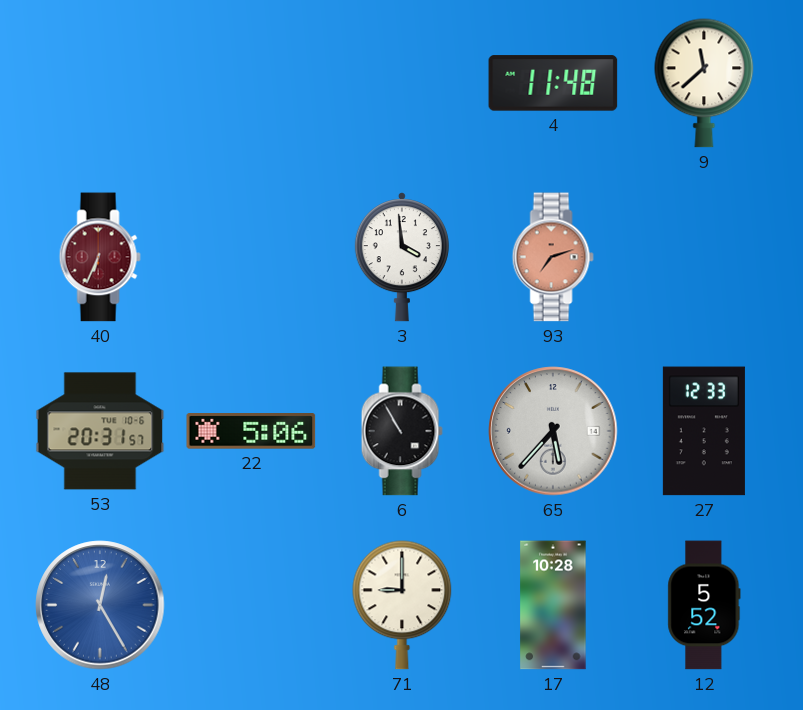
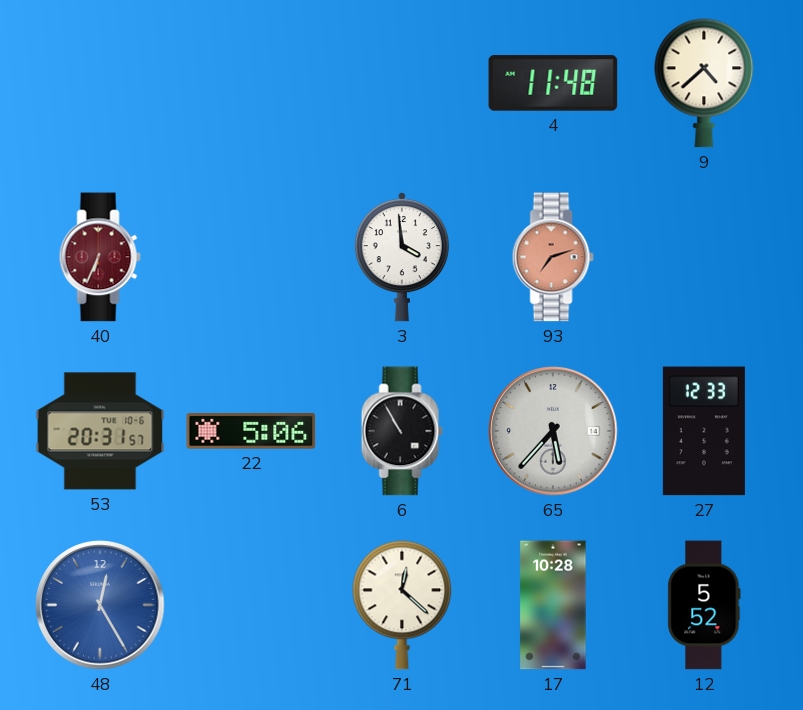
9: 11:38 -> 4:38 (704, 83)
71: 9:00 -> 12:22 (402, 605)
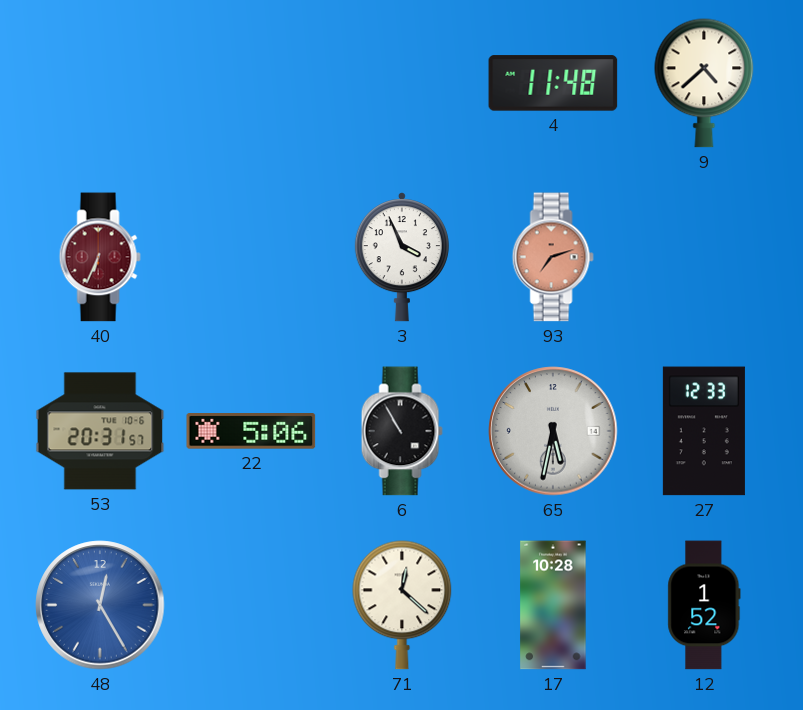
3: 3:59 -> 3:56 (402, 257)
65: 5:37 -> 5:32 (553, 431)
12: 5:52 -> 1:52 (704, 605)
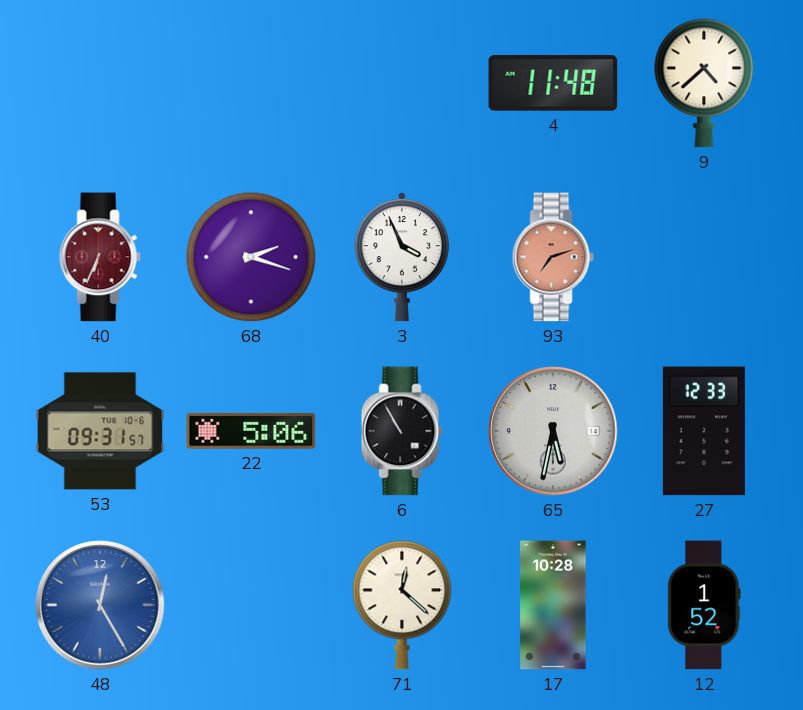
68: none -> 2:18 (251, 257)
53: 20:31 -> 09:31 (100, 431)
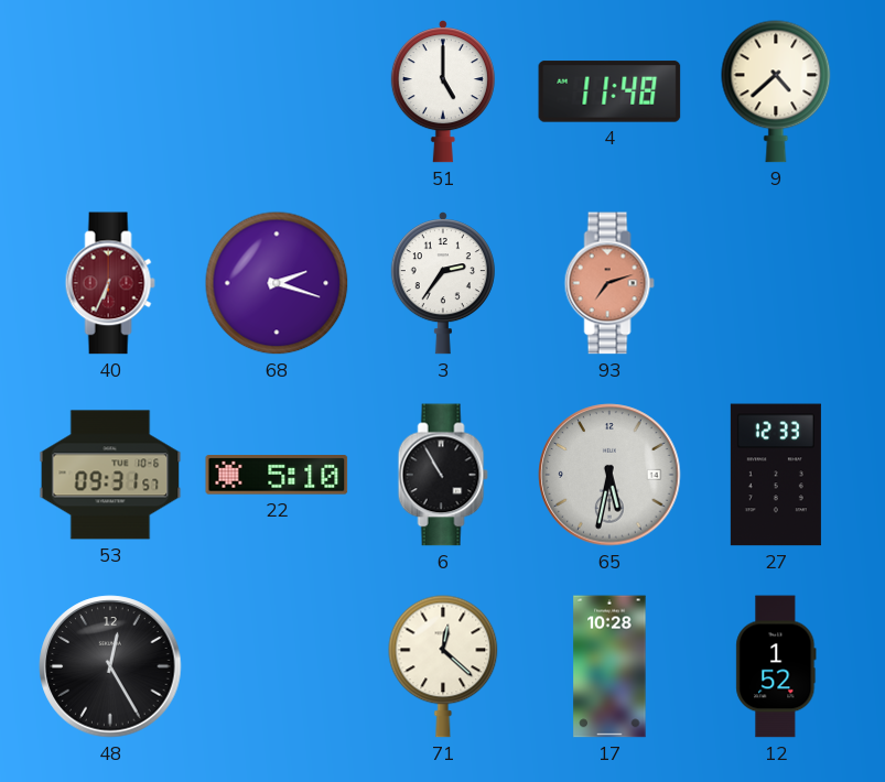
51: none -> 5:00 (443, 91)
3: 3:56 -> 2:36 (443, 283)
22: 5:06 -> 5:10 (277, 475)
48 dial: blue -> black (110, 666)
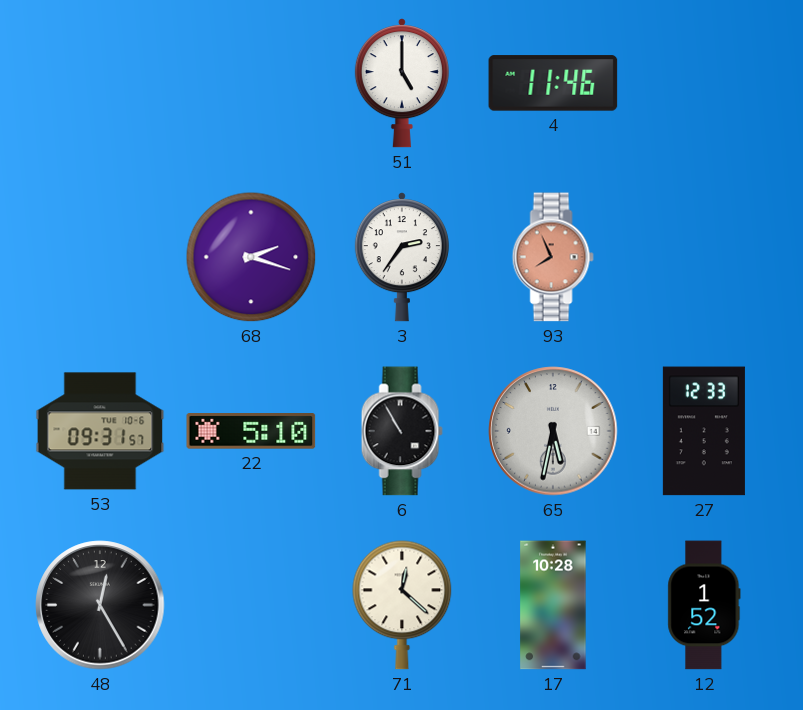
4: 11:48 -> 11:46 (553, 83)
9: 4:38 -> none (776, 91)
40: 6:34 -> none (110, 283)
93: 7:12 -> 7:56 (553, 257)
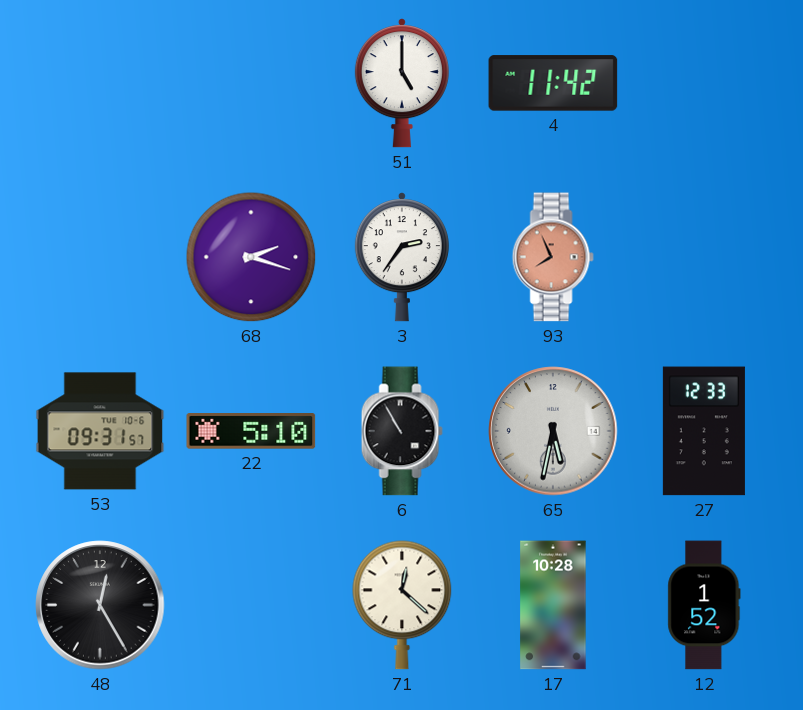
4: 11:46 -> 11:42 (553, 83)
